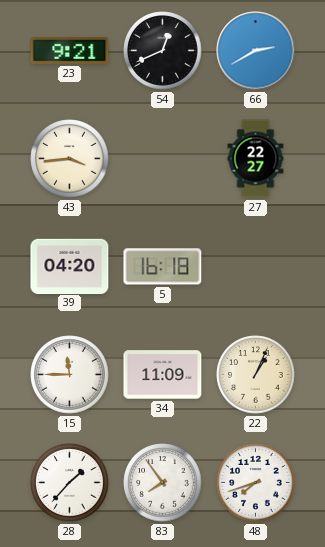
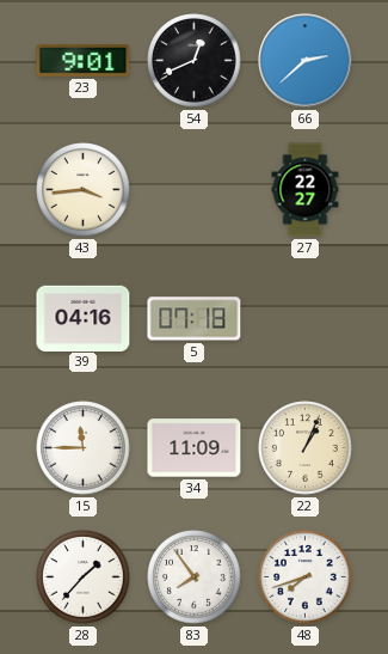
23: 9:21 -> 9:01 (84, 60)
66: 2:40 -> 2:38 (306, 61)
39: 04:20 -> 04:16 (84, 318)
5: 16:18 -> 07:18 (195, 319)
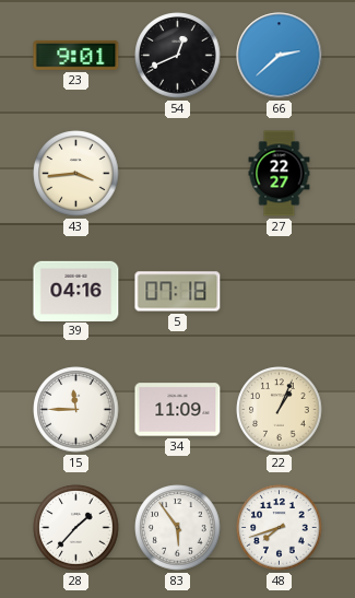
83: 7:54 -> 5:54 (178, 528)
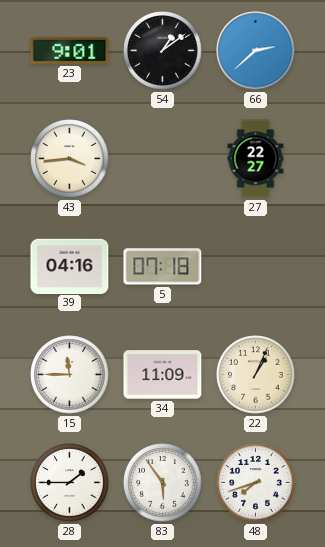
54: 12:41 -> 1:09 (163, 51)
28: 1:37 -> 1:45 (70, 483)
